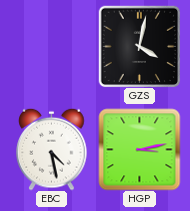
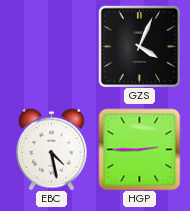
GZS: 4:02 -> 4:04 (139, 46)
HGP: 3:13 -> 2:45 (139, 149)
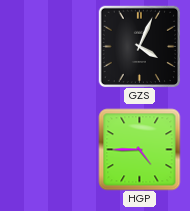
EBC: 4:28 -> none (52, 149)
HGP: 2:45 -> 4:45 (139, 149)
